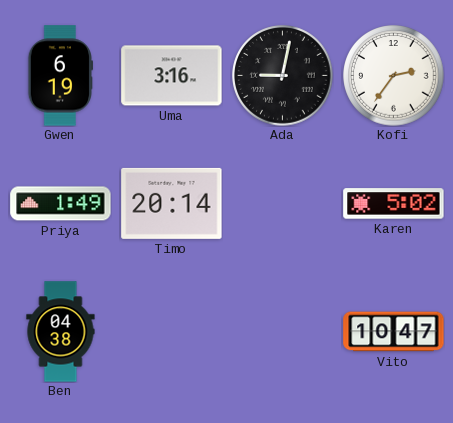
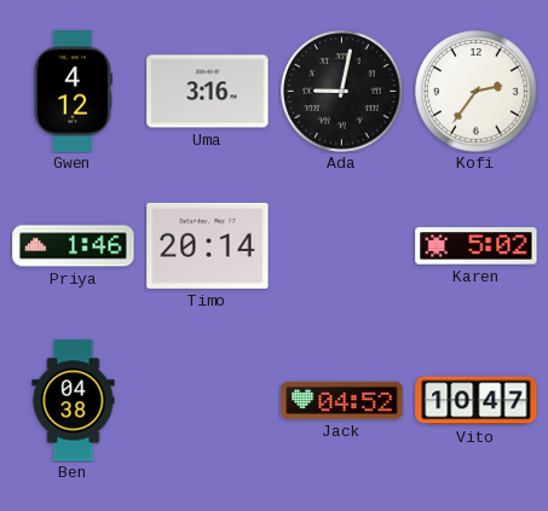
Gwen: 6:19 -> 4:12 (74, 92)
Priya: 1:49 -> 1:46 (74, 246)
Jack: none -> 04:52 (342, 400)
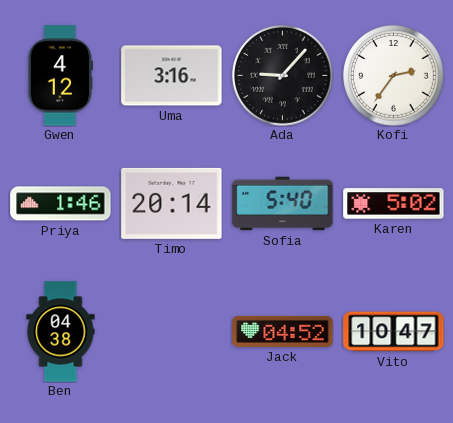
Ada: 9:02 -> 9:07 (283, 76)
Sofia: none -> 5:40 (283, 204)
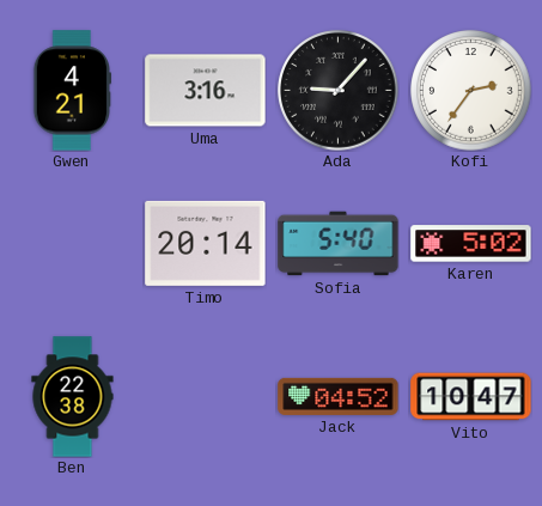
Gwen: 4:12 -> 4:21 (73, 91)
Priya: 1:46 -> none (61, 204)
Ben: 04:38 -> 22:38 (73, 397)
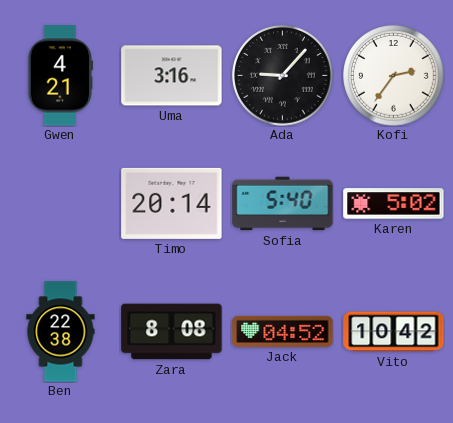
Zara: none -> 8:08 (172, 332)
Vito: 10:47 -> 10:42 (394, 332)
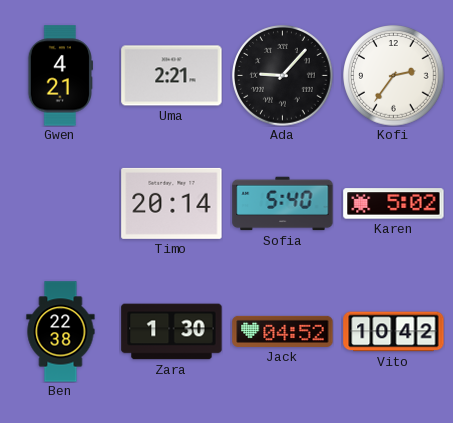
Uma: 3:16 -> 2:21 (172, 76)
Zara: 8:08 -> 1:30 (172, 332)
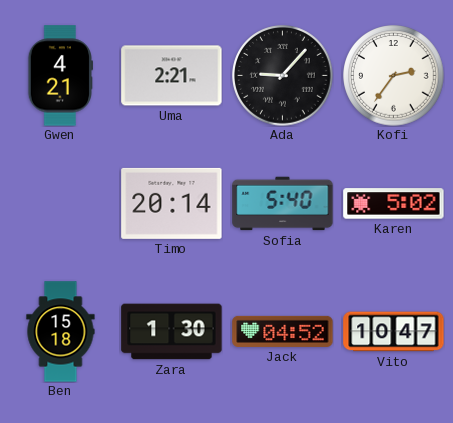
Ben: 22:38 -> 15:18 (61, 332)
Vito: 10:42 -> 10:47 (394, 332)
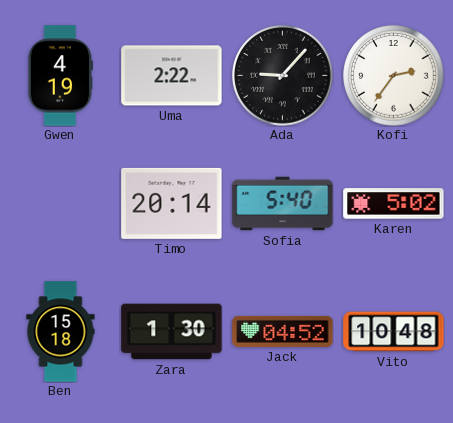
Gwen: 4:21 -> 4:19 (61, 76)
Uma: 2:21 -> 2:22 (172, 76)
Vito: 10:47 -> 10:48 (394, 332)
